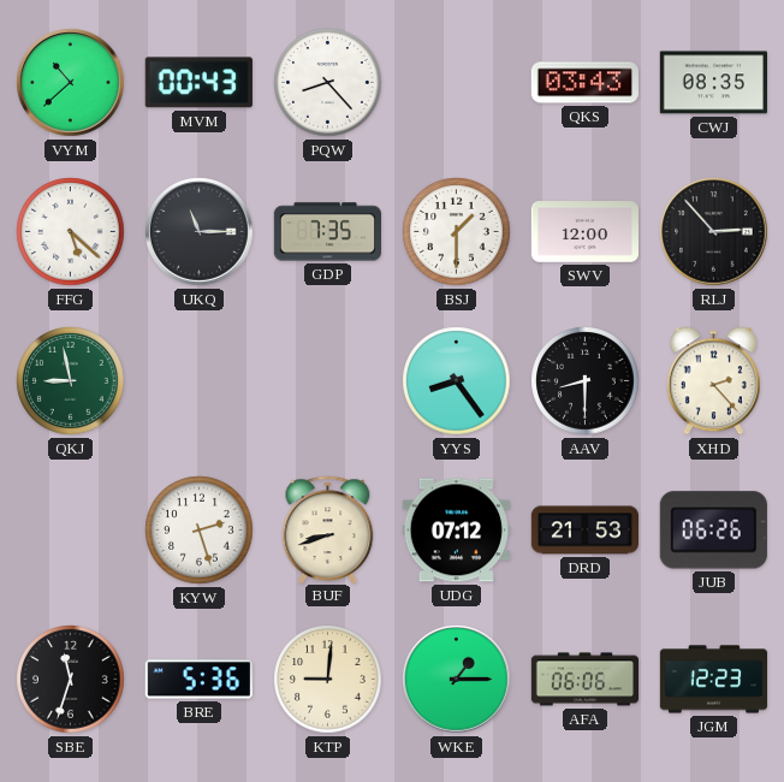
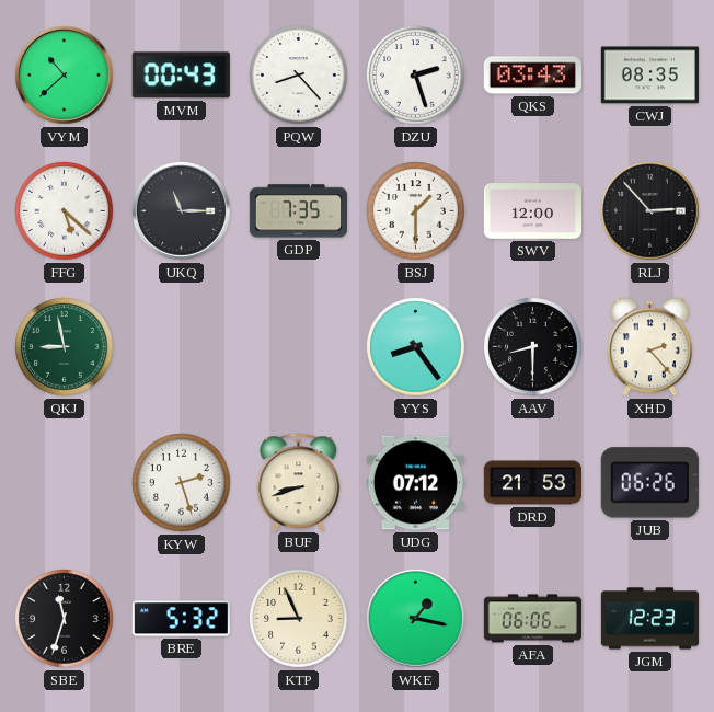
DZU: none -> 2:27 (416, 76)
BRE: 5:36 -> 5:32 (181, 619)
KTP: 9:01 -> 8:56 (299, 619)
WKE: 1:15 -> 1:17 (416, 619)
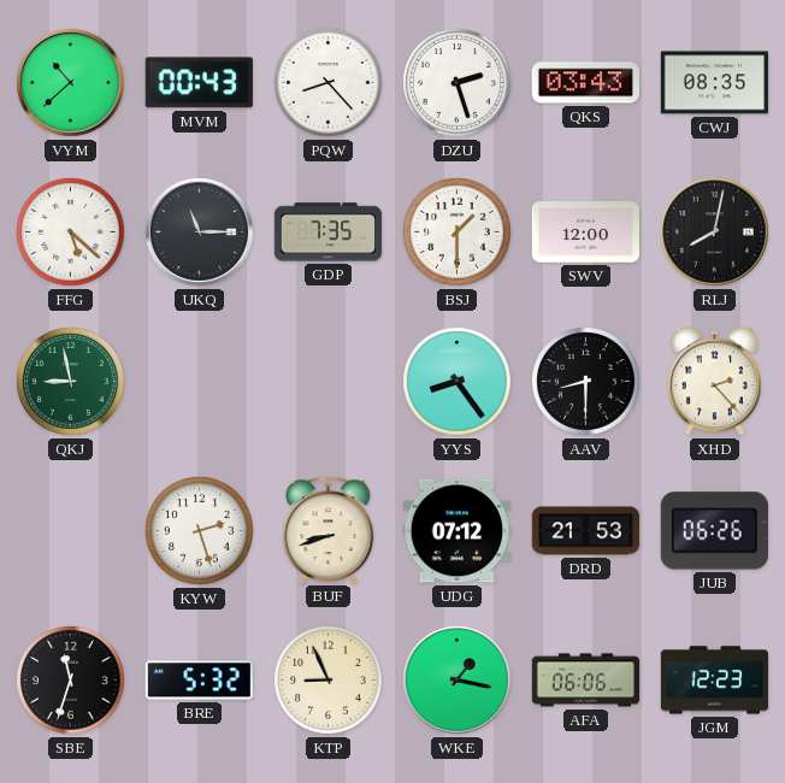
RLJ: 2:53 -> 8:02 (715, 232)
